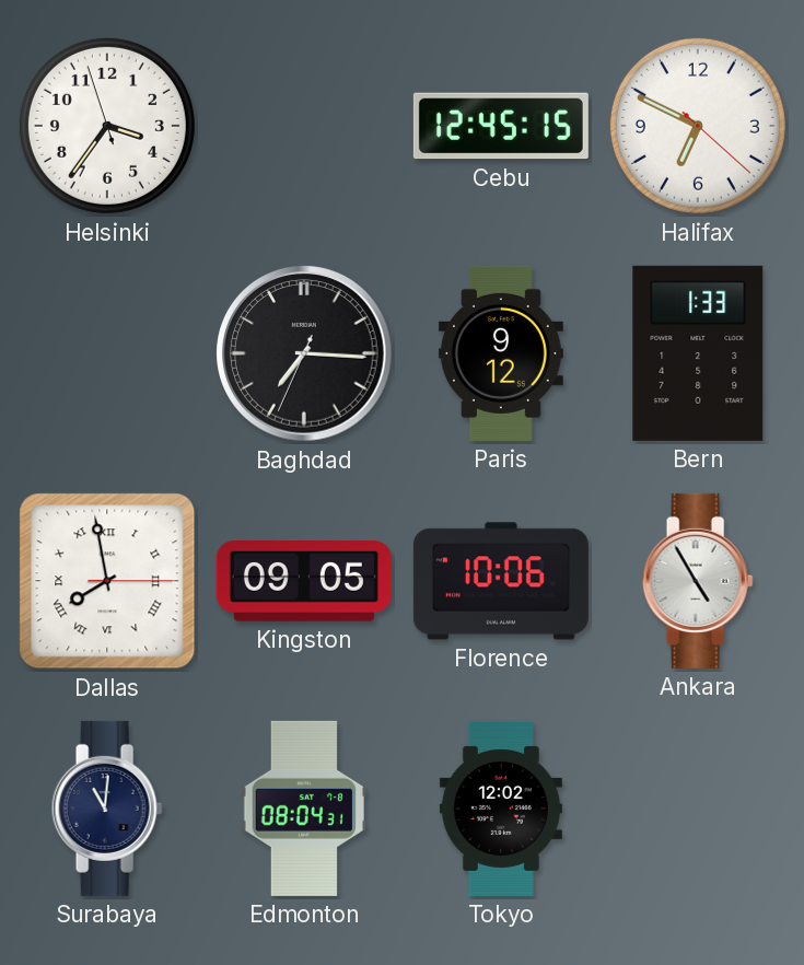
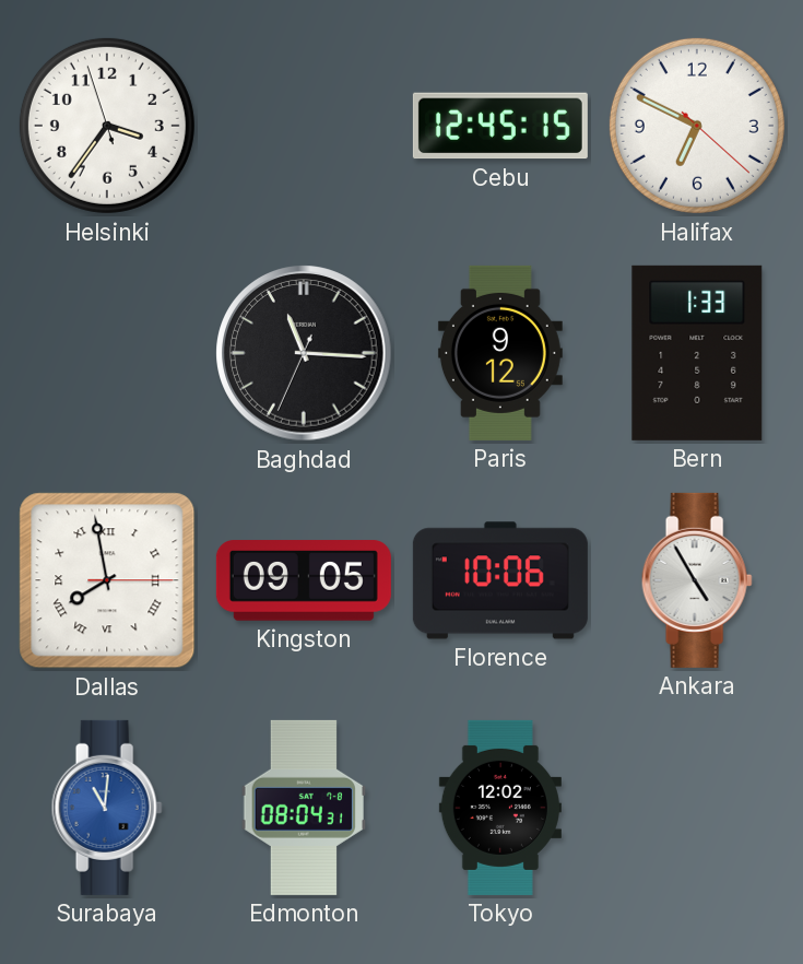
Baghdad: 7:15 -> 11:15 (304, 353)
Surabaya dial: navy -> blue (107, 808)
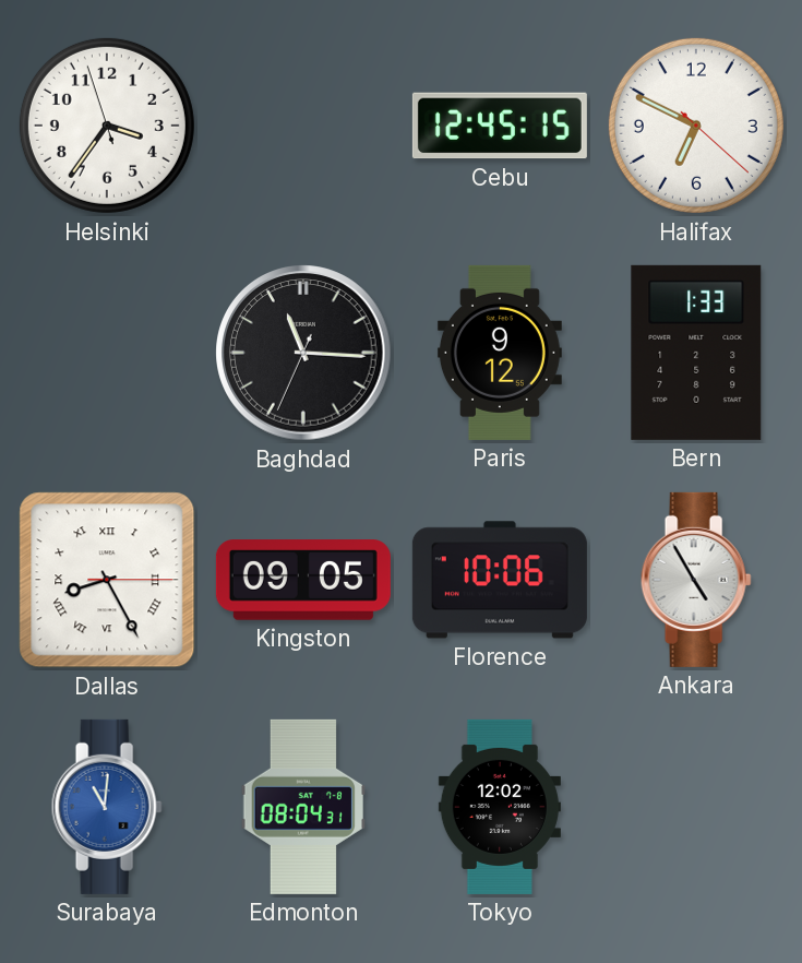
Dallas: 7:58 -> 8:25 (107, 580)
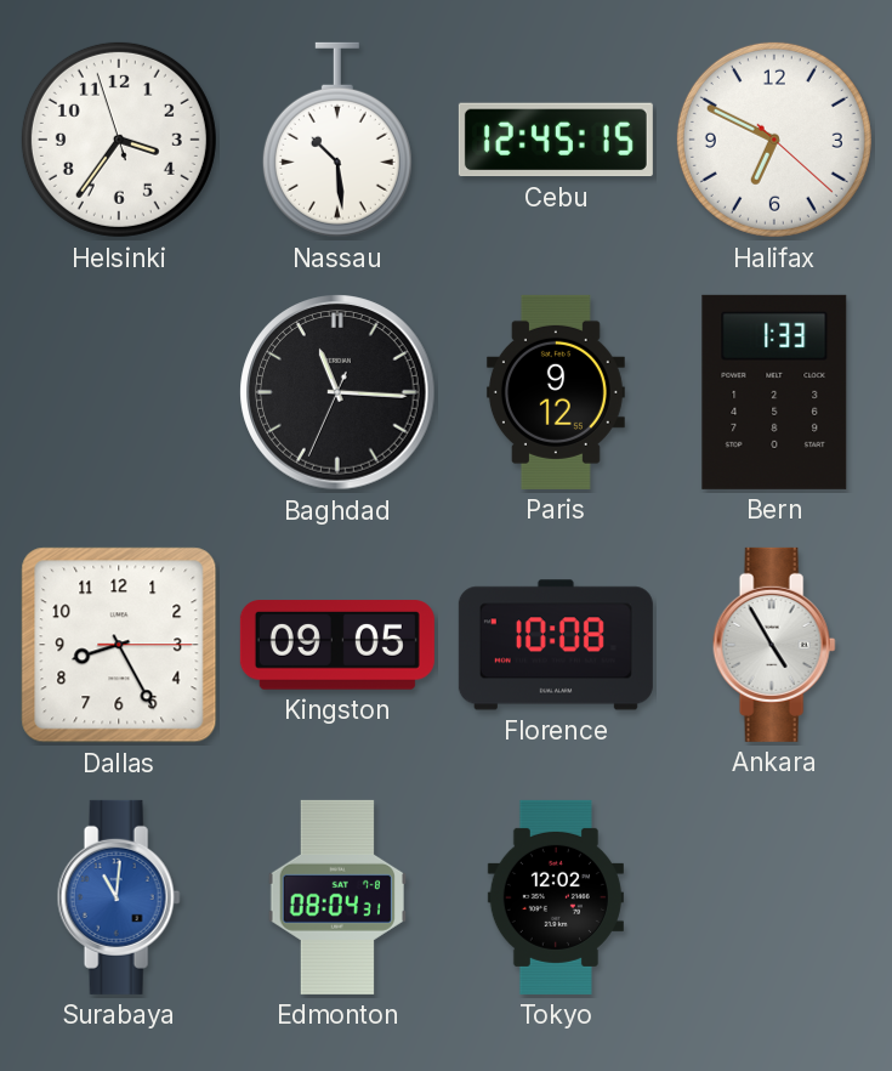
Nassau: none -> 10:29 (337, 140)
Dallas numerals: Roman -> Arabic (119, 645)
Florence: 10:06 -> 10:08 (556, 645)
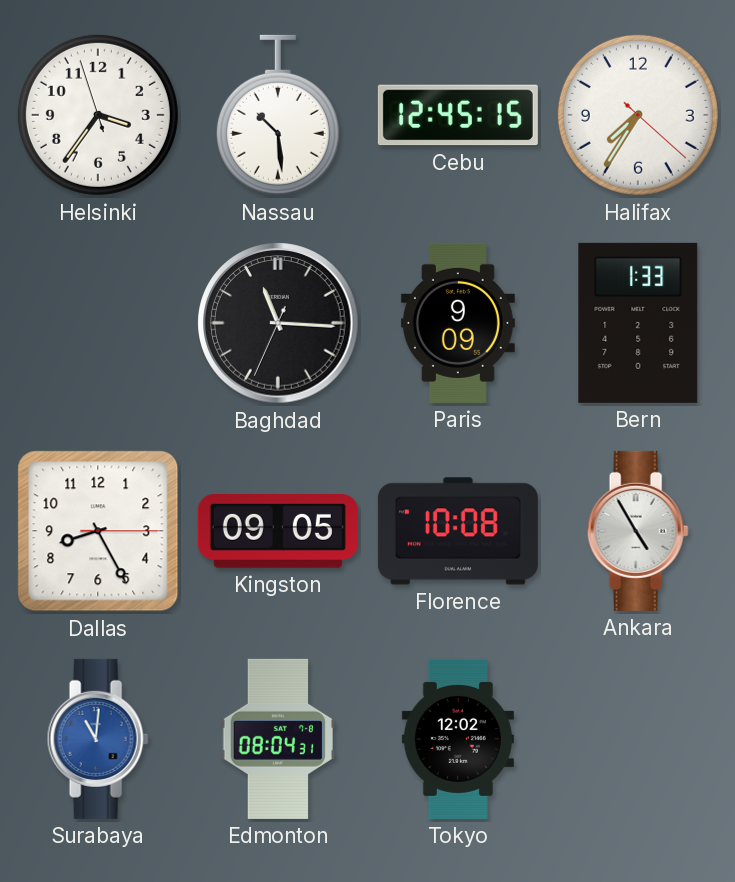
Halifax: 6:49 -> 7:35 (638, 115)
Paris: 9:12 -> 9:09 (458, 323)
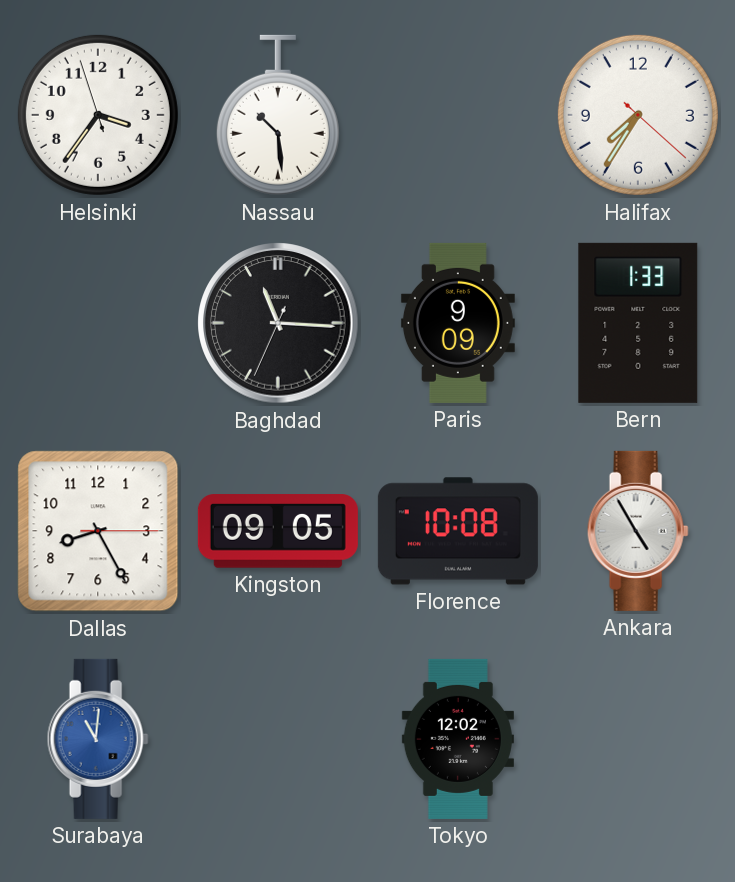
Cebu: 12:45 -> none (458, 115)
Edmonton: 08:04 -> none (277, 739)
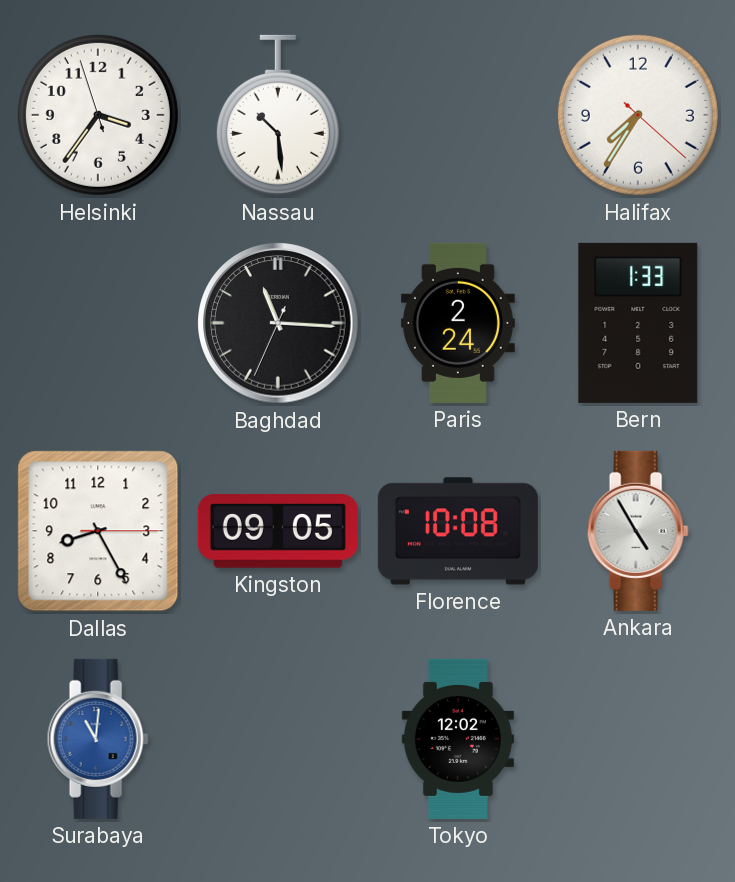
Paris: 9:09 -> 2:24 (458, 323)
